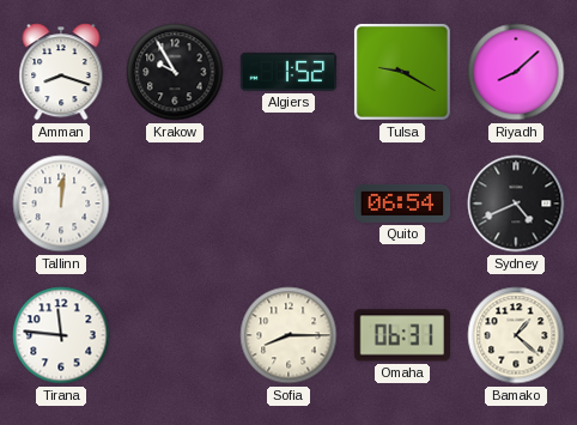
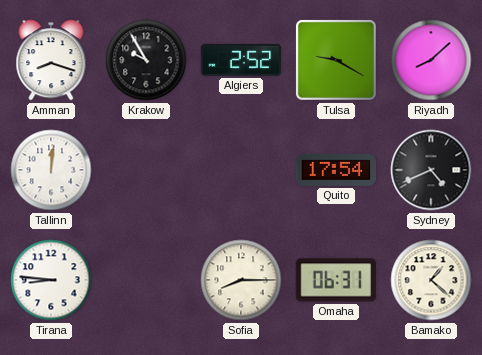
Algiers: 1:52 -> 2:52 (241, 60)
Quito: 06:54 -> 17:54 (336, 170)
Tirana: 11:46 -> 8:46 (51, 280)
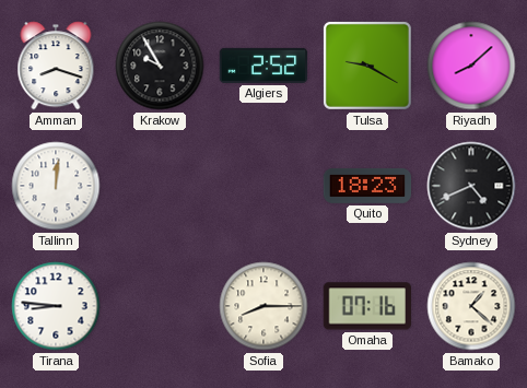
Quito: 17:54 -> 18:23 (367, 186)
Omaha: 06:31 -> 07:16 (366, 306)
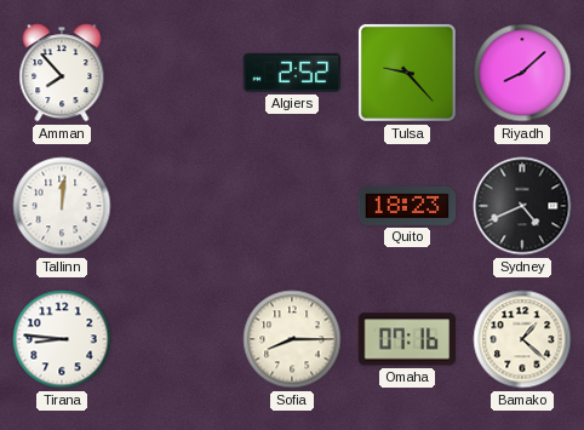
Amman: 8:18 -> 7:53 (62, 73)
Krakow: 9:55 -> none (160, 66)
Tulsa: 9:20 -> 9:23 (407, 73)
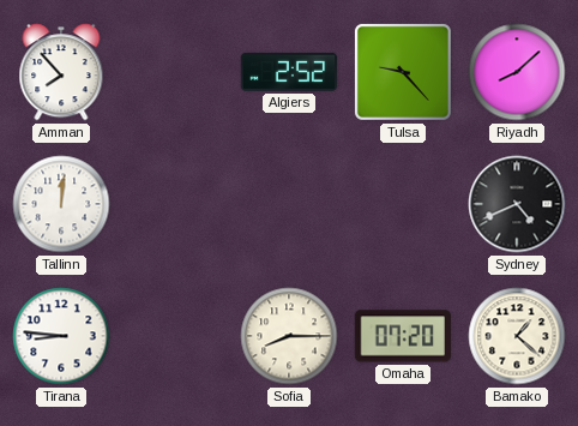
Quito: 18:23 -> none (407, 206)
Omaha: 07:16 -> 07:20 (402, 336)
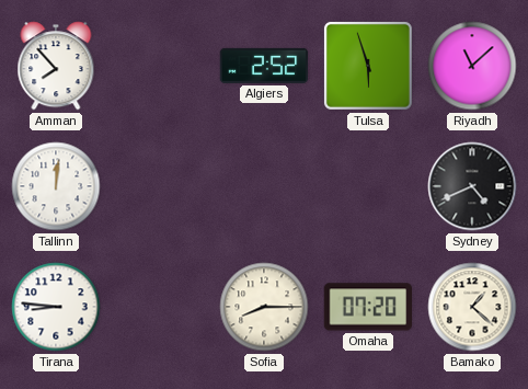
Tulsa: 9:23 -> 5:57 (368, 66)
Riyadh: 8:08 -> 11:08 (472, 66)
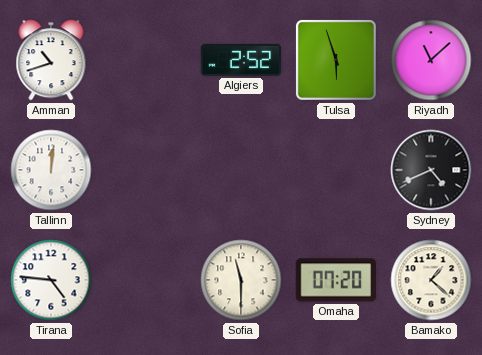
Amman: 7:53 -> 10:42 (51, 60)
Tirana: 8:46 -> 4:46 (51, 280)
Sofia: 8:15 -> 11:30 (241, 280)
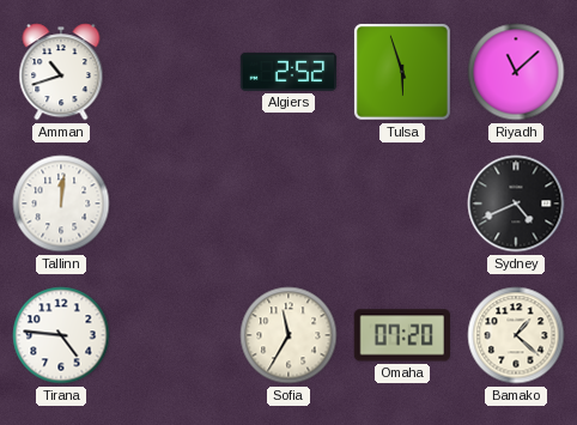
Sofia: 11:30 -> 11:35 (288, 335)
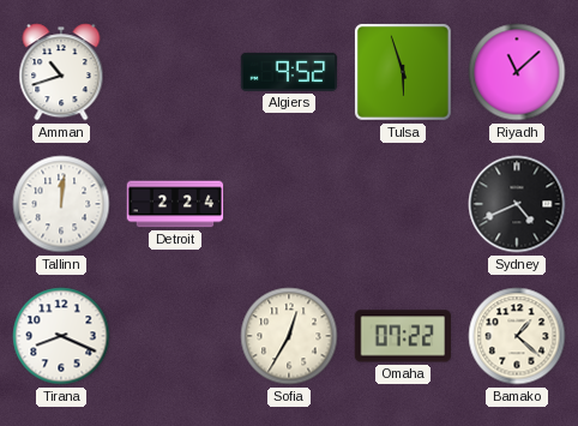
Algiers: 2:52 -> 9:52 (289, 72)
Detroit: none -> 2:24 (175, 204)
Tirana: 4:46 -> 8:19 (61, 336)
Sofia: 11:35 -> 12:35 (289, 336)
Omaha: 07:20 -> 07:22 (402, 336)
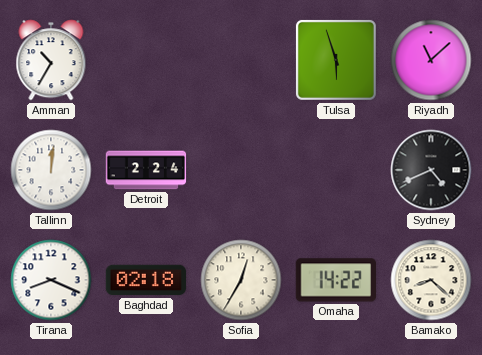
Amman: 10:42 -> 10:35 (51, 60)
Algiers: 9:52 -> none (289, 72)
Baghdad: none -> 02:18 (146, 280)
Omaha: 07:22 -> 14:22 (335, 280)
Bamako: 1:22 -> 8:22 (431, 280)
